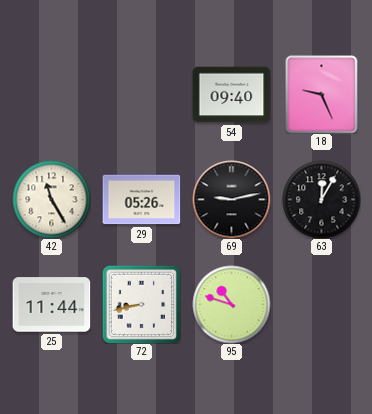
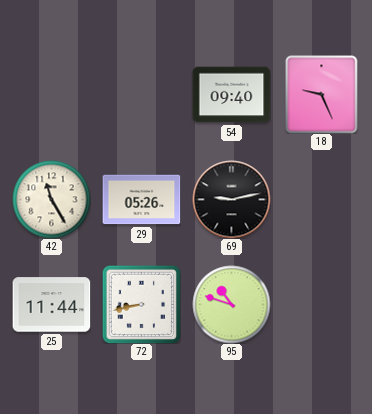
63: 12:05 -> none (321, 199)
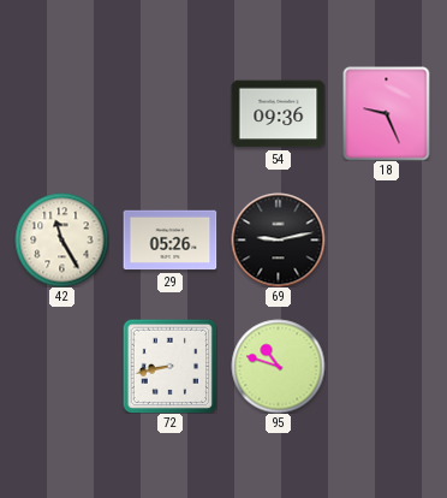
54: 09:40 -> 09:36 (278, 114)
25: 11:44 -> none (51, 305)
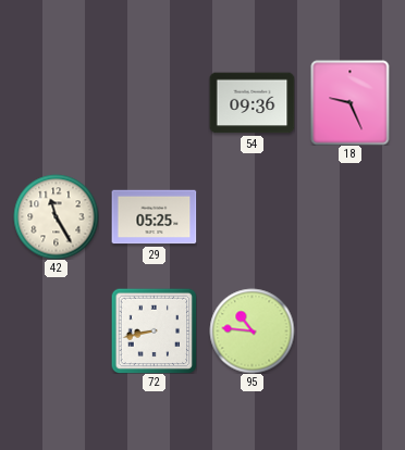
29: 05:26 -> 05:25 (154, 217)
69: 9:13 -> none (278, 239)
95: 10:48 -> 10:46 (251, 330)
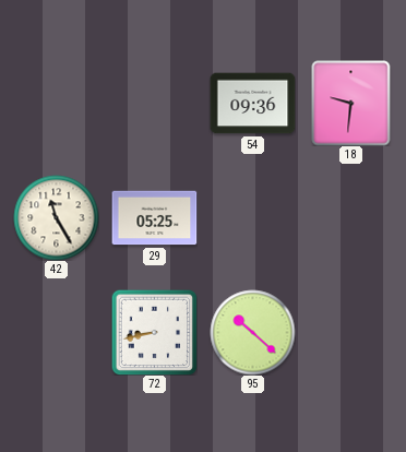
18: 9:26 -> 9:31 (351, 103)
95: 10:46 -> 10:22 (252, 332)
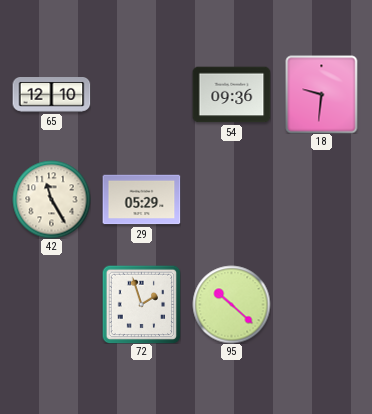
65: none -> 12:10 (51, 95)
29: 05:25 -> 05:29 (141, 200)
72: 8:43 -> 1:57 (141, 304)
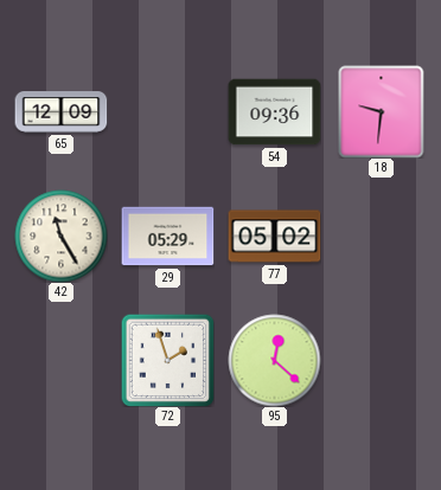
65: 12:10 -> 12:09 (60, 112)
77: none -> 05:02 (274, 237)
95: 10:22 -> 12:22 (274, 360)
